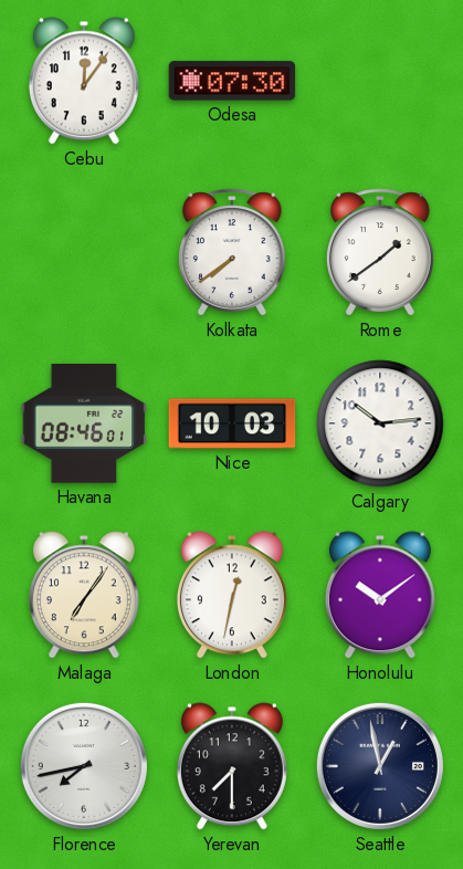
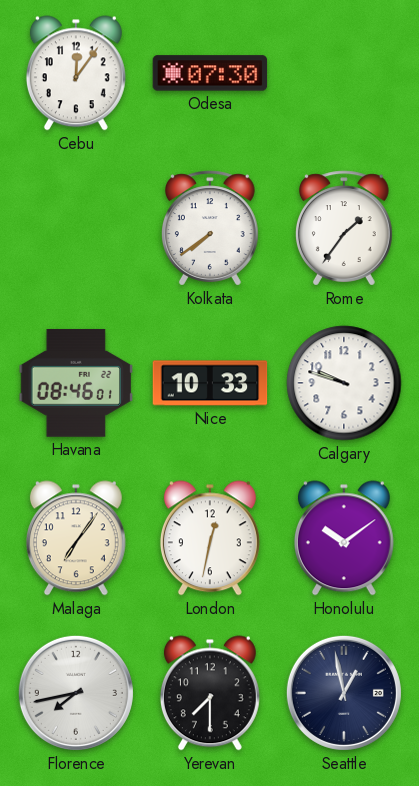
Rome: 1:39 -> 1:36 (344, 228)
Nice: 10:03 -> 10:33 (210, 383)
Calgary: 10:14 -> 9:48 (344, 383)
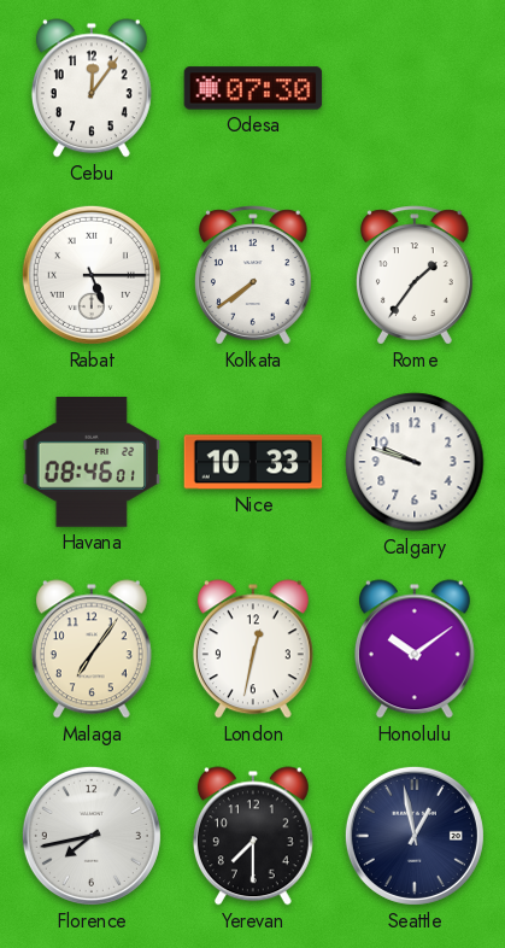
Rabat: none -> 5:15 (92, 275)
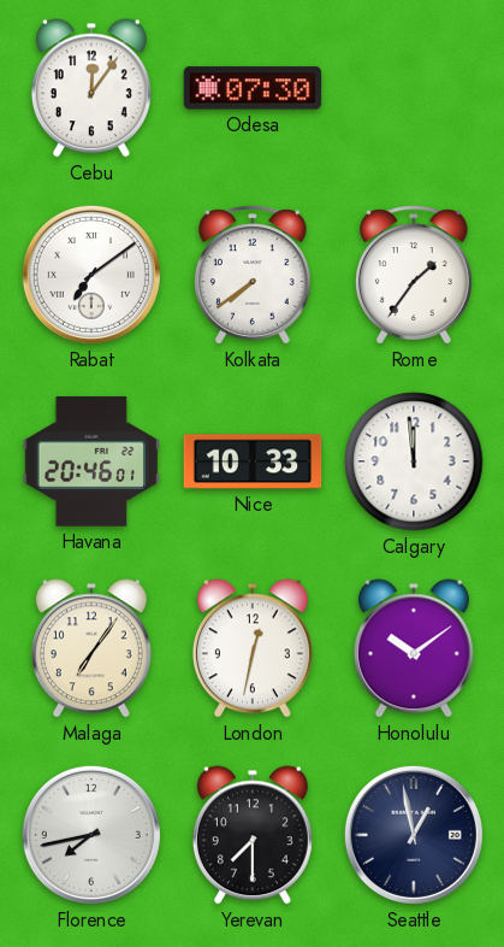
Rabat: 5:15 -> 7:09 (91, 275)
Havana: 08:46 -> 20:46 (91, 461)
Calgary: 9:48 -> 11:59 (414, 461)
